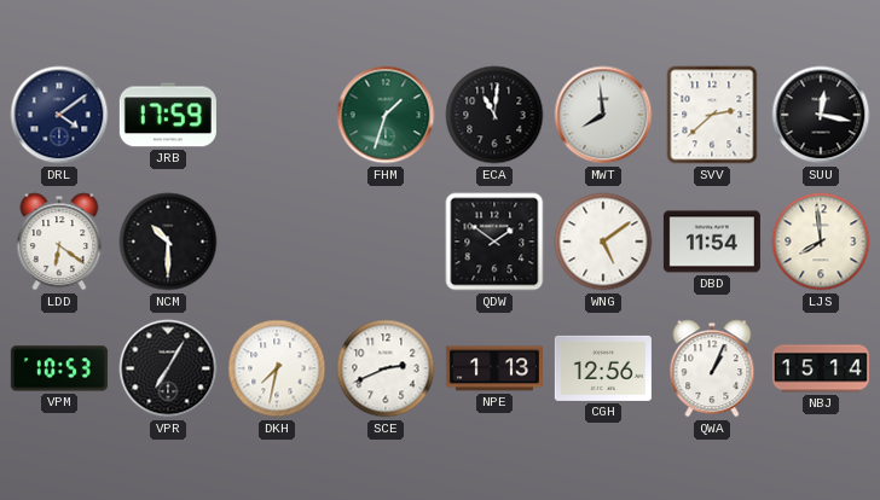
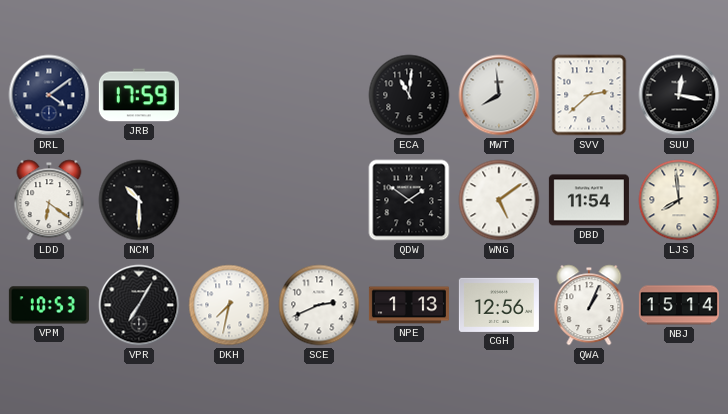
FHM: 1:33 -> none (386, 115)
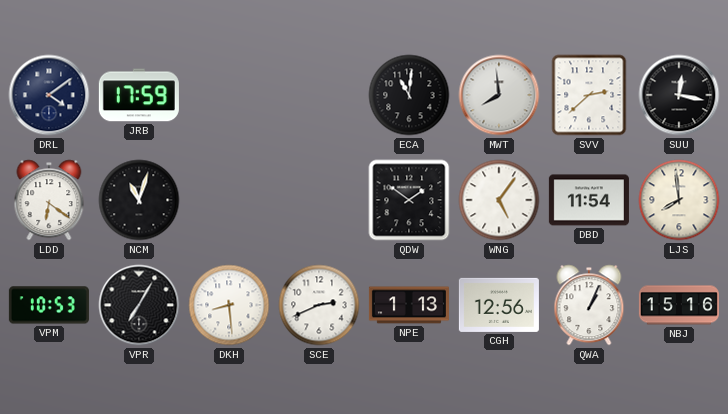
NCM: 10:30 -> 11:03 (139, 200)
WNG: 5:09 -> 5:06 (499, 200)
DKH: 7:32 -> 8:29 (229, 305)
NBJ: 15:14 -> 15:16 (679, 305)
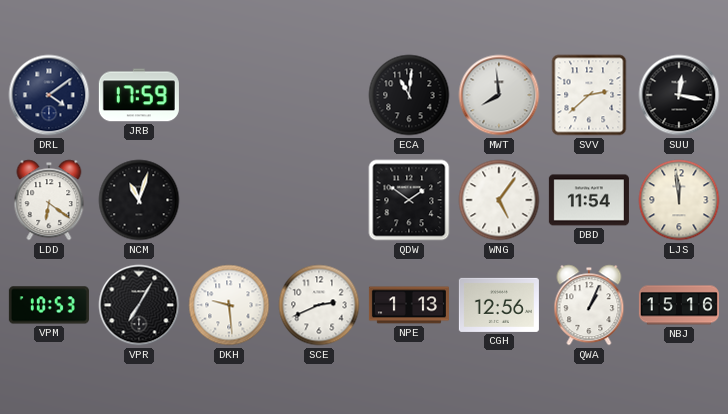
LJS: 7:59 -> 11:59 (679, 200)
DKH: 8:29 -> 9:29 (229, 305)
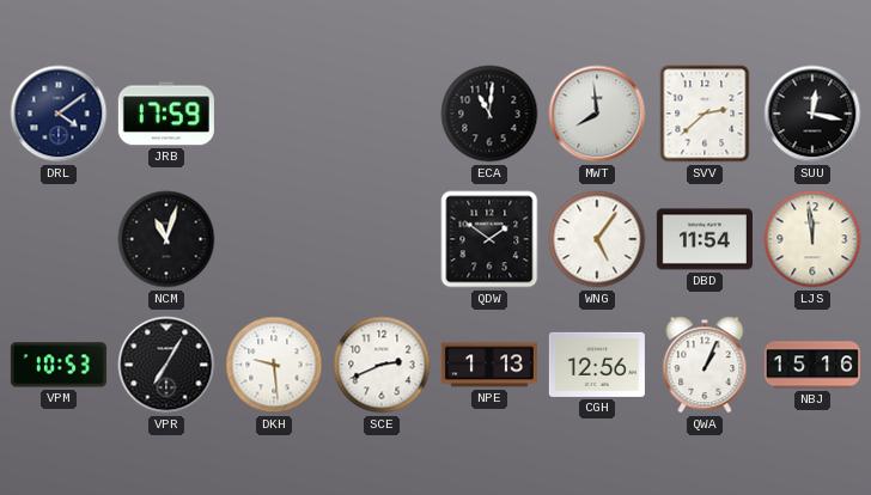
LDD: 6:21 -> none (49, 200)
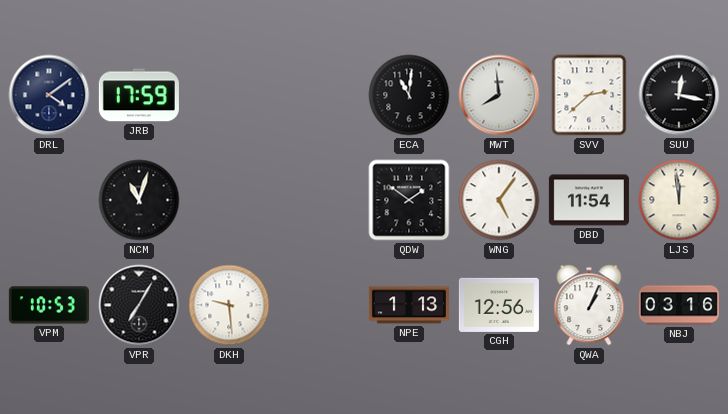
SCE: 2:41 -> none (382, 365)
NBJ: 15:16 -> 03:16 (679, 305)
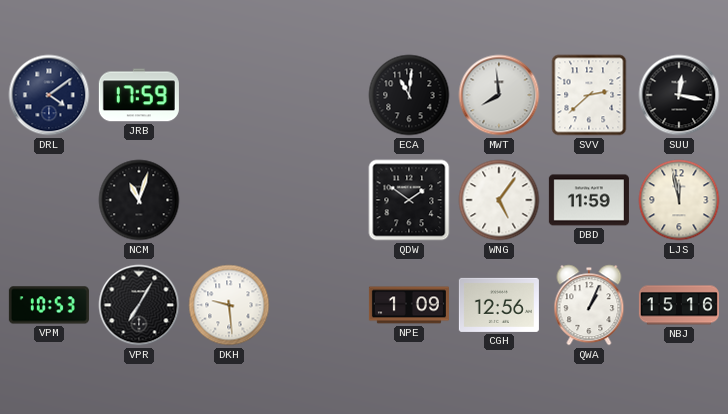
DBD: 11:54 -> 11:59 (589, 200)
LJS: 11:59 -> 11:58 (679, 200)
NPE: 1:13 -> 1:09 (409, 305)
NBJ: 03:16 -> 15:16 (679, 305)
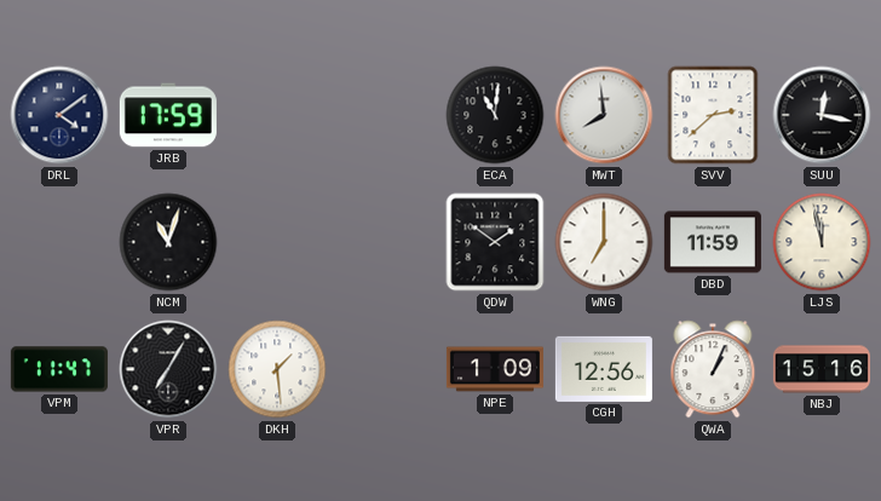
WNG: 5:06 -> 7:00 (604, 242)
VPM: 10:53 -> 11:47 (59, 369)
DKH: 9:29 -> 1:29 (277, 369)
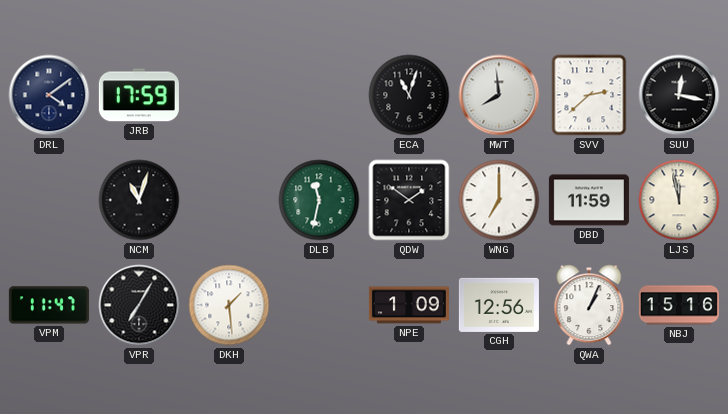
ECA: 11:01 -> 11:03 (409, 95)
DLB: none -> 11:32 (319, 200)
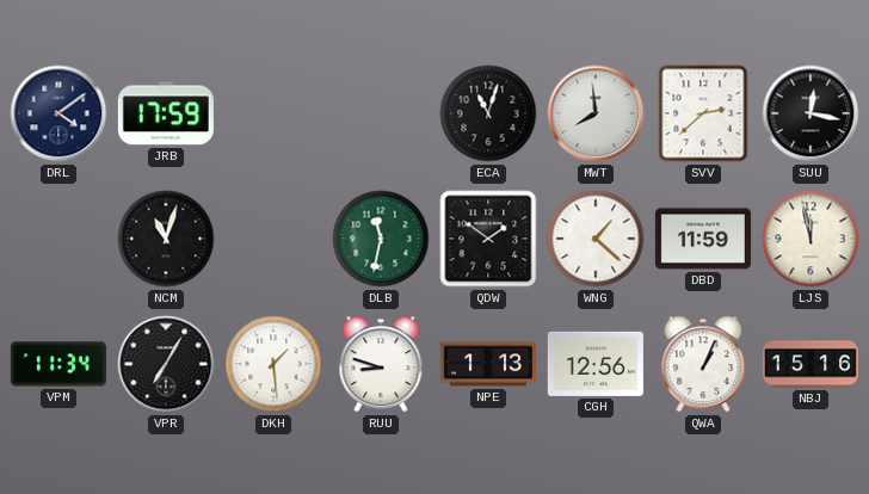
WNG: 7:00 -> 1:22 (596, 239)
VPM: 11:47 -> 11:34 (58, 364)
RUU: none -> 8:48 (381, 364)
NPE: 1:09 -> 1:13 (488, 364)
